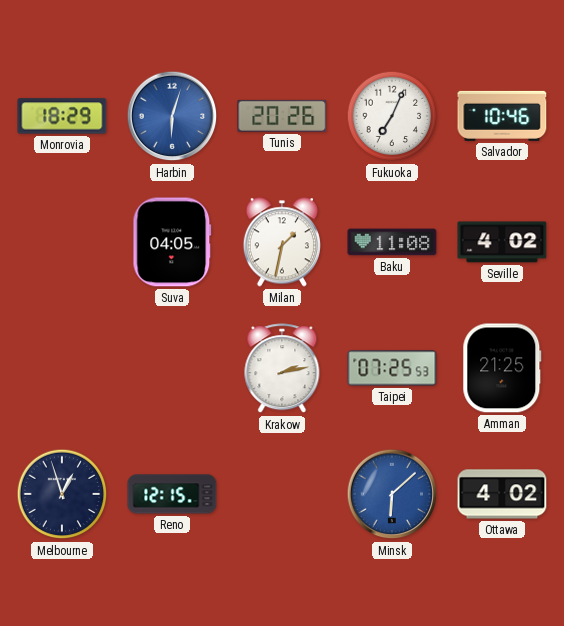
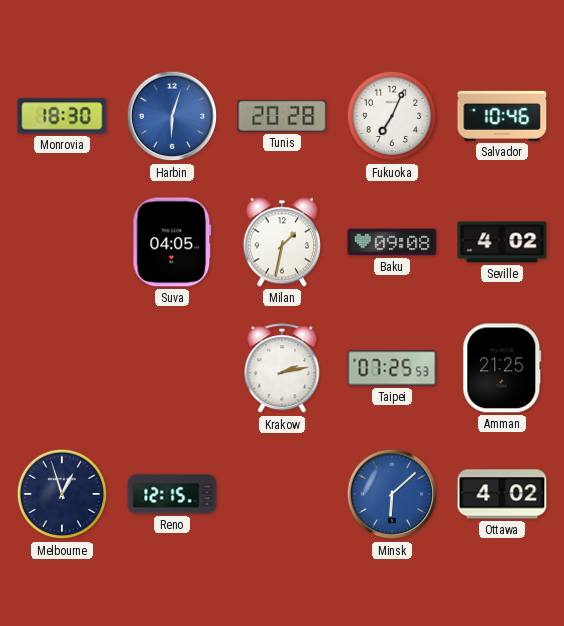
Monrovia: 18:29 -> 18:30 (62, 116)
Tunis: 20:26 -> 20:28 (282, 116)
Baku: 11:08 -> 09:08 (392, 242)
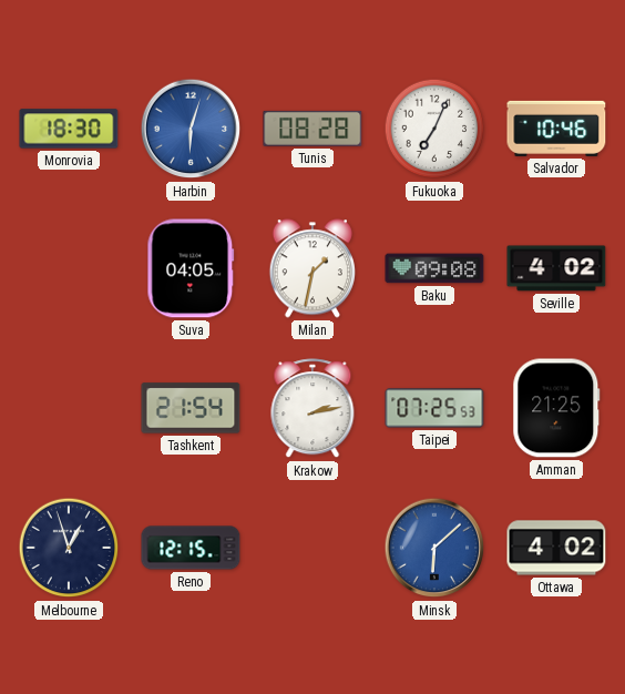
Tunis: 20:28 -> 08:28 (312, 129)
Tashkent: none -> 21:54 (191, 408)
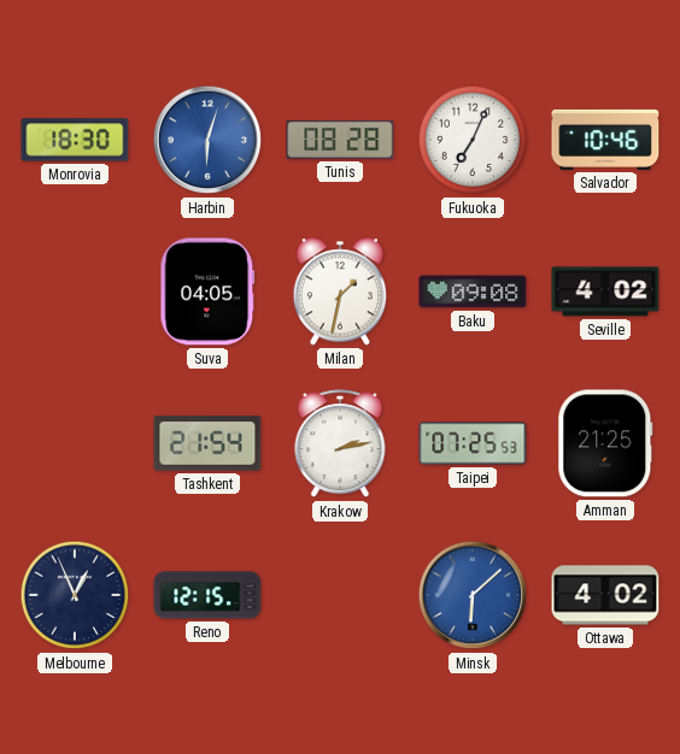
Melbourne: 12:57 -> 12:56 (75, 595)
